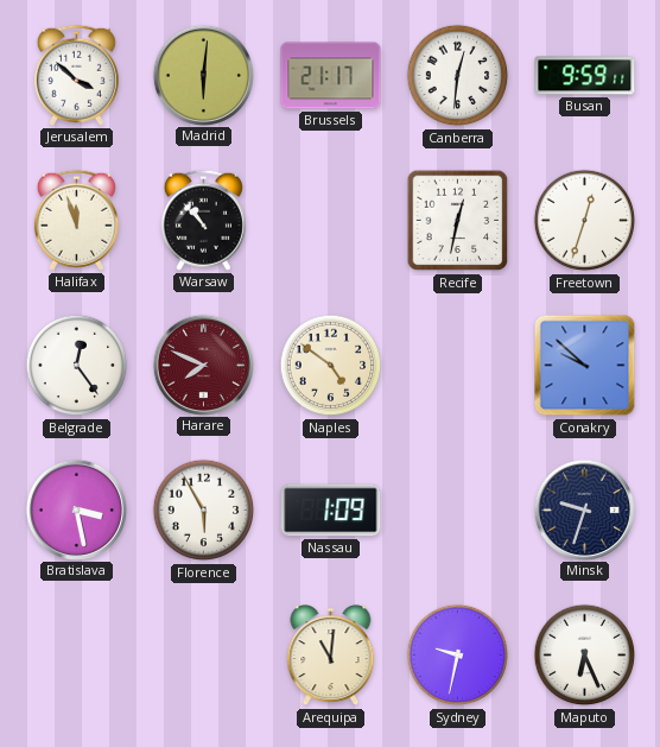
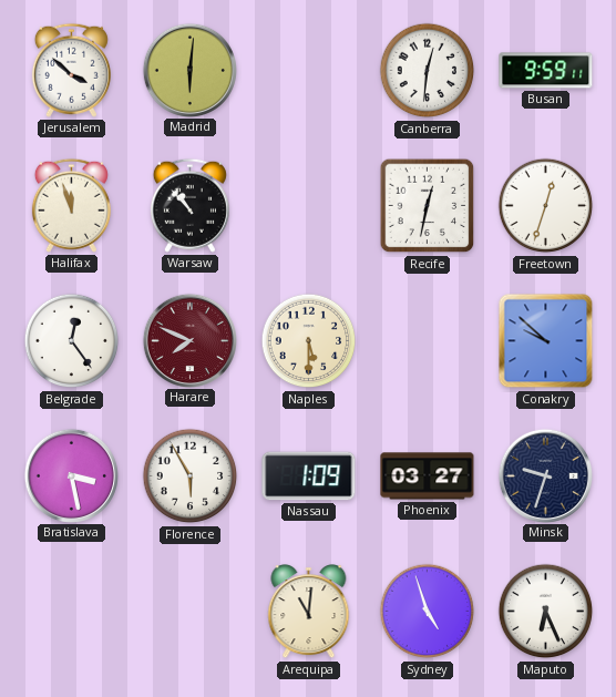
Brussels: 21:17 -> none (331, 76)
Naples: 4:51 -> 5:30 (309, 341)
Phoenix: none -> 03:27 (428, 476)
Sydney: 9:32 -> 4:57 (428, 612)
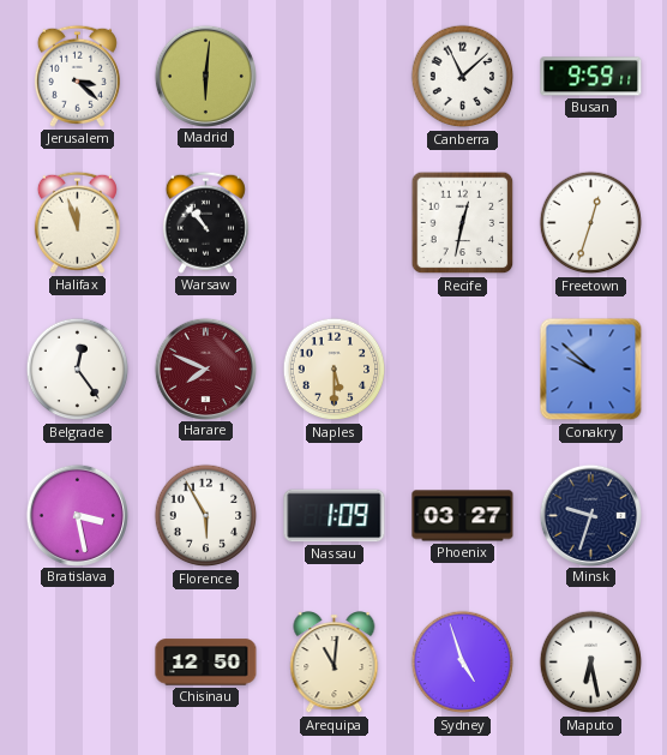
Jerusalem: 3:52 -> 3:22 (77, 76)
Canberra: 12:31 -> 11:08 (463, 77)
Chisinau: none -> 12:50 (206, 663)
Maputo: 6:26 -> 6:28 (591, 663)
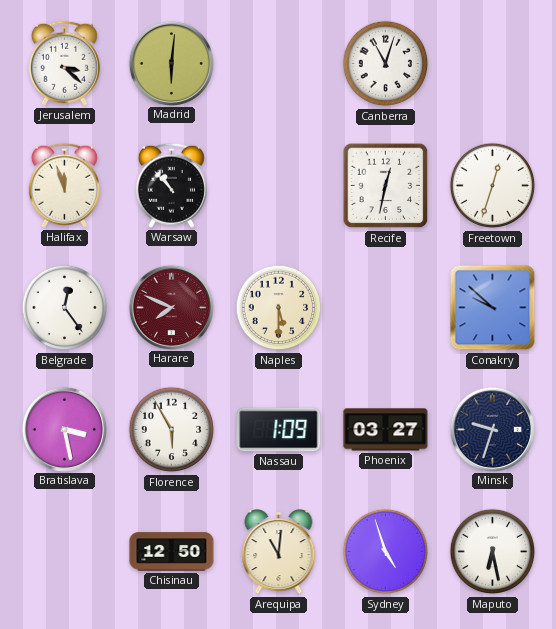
Canberra: 11:08 -> 11:03 (386, 64)
Busan: 9:59 -> none (591, 77)
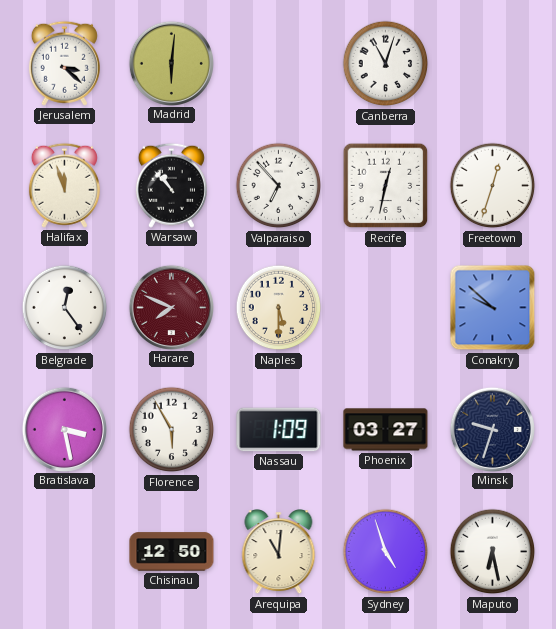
Valparaiso: none -> 6:53 (279, 186)
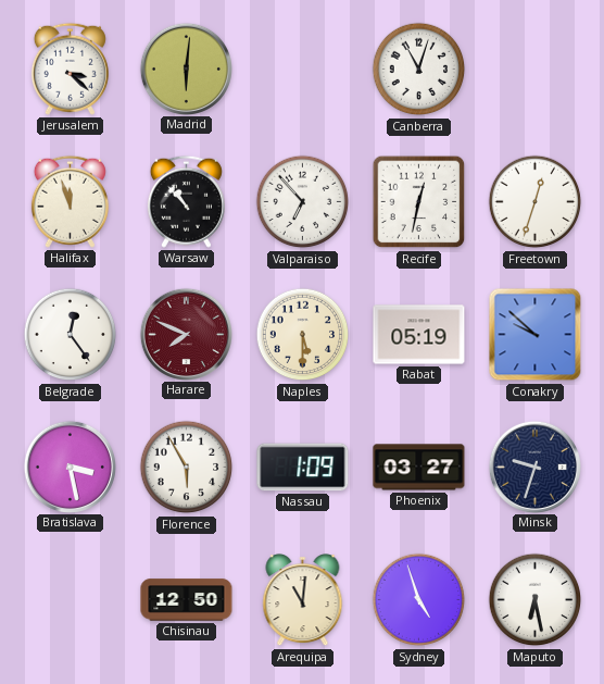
Rabat: none -> 05:19 (419, 335)
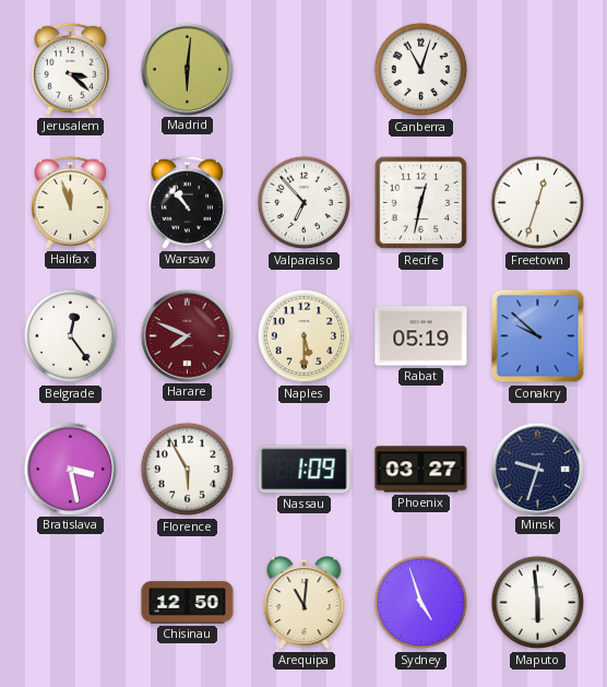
Maputo: 6:28 -> 5:59 (538, 603)
